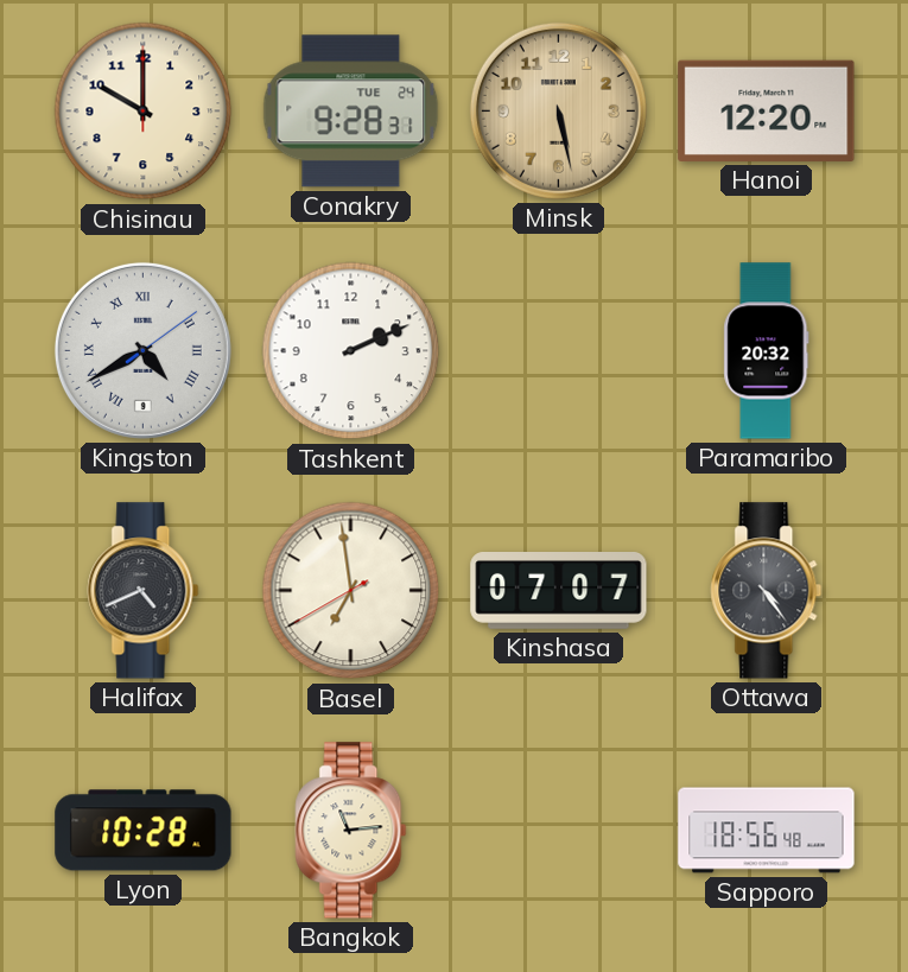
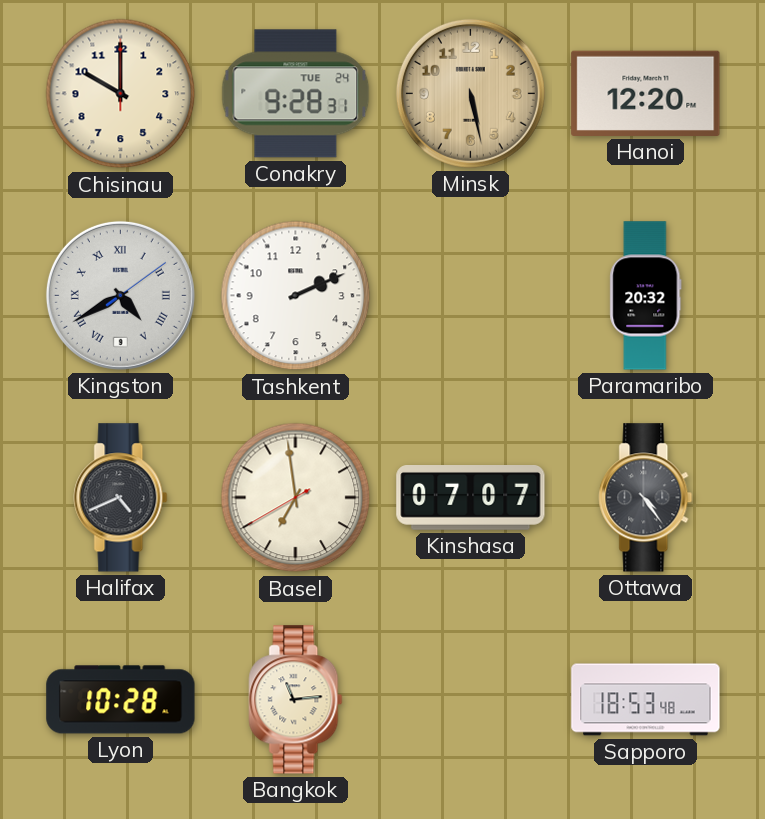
Sapporo: 18:56 -> 18:53 (646, 700)
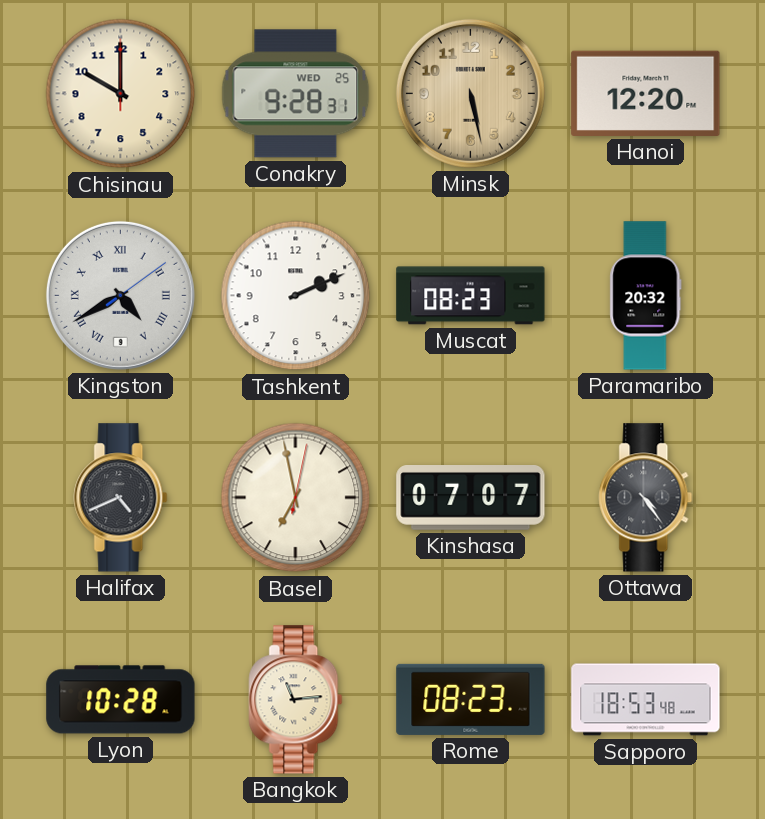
Conakry date: TUE 24 -> WED 25 (296, 94)
Muscat: none -> 08:23 (471, 296)
Basel: 6:58:40 -> 6:58:02 (296, 498)
Rome: none -> 08:23 (471, 699)
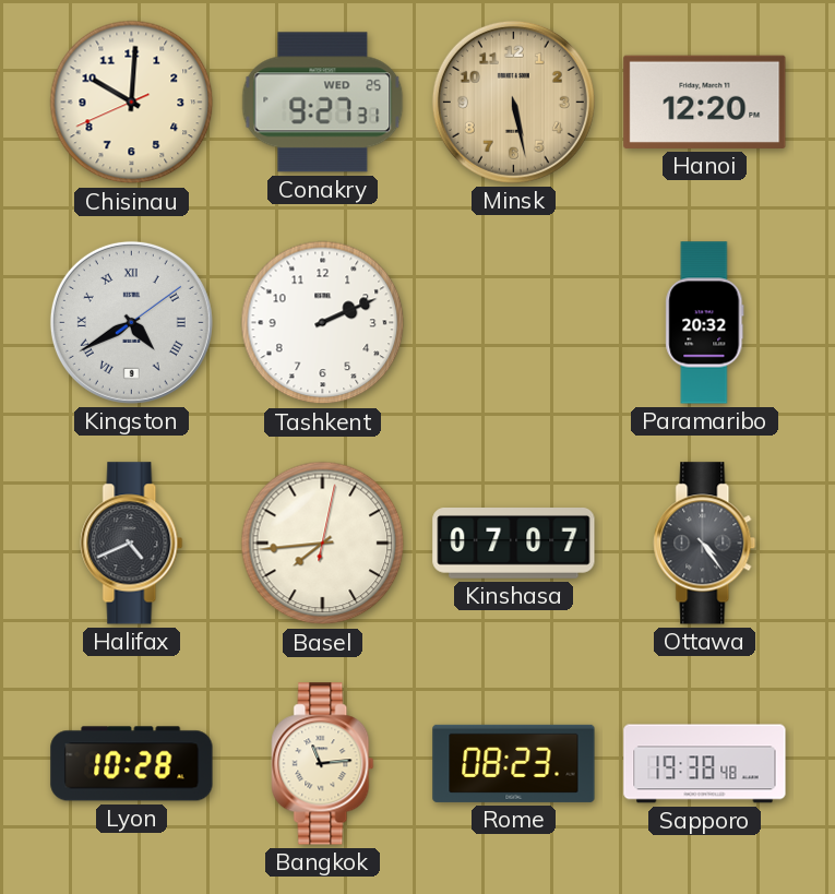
Chisinau: 10:00:00 -> 10:00:41 (132, 103)
Conakry: 9:28 -> 9:27 (323, 103)
Muscat: 08:23 -> none (471, 296)
Basel: 6:58 -> 7:44 (323, 544)
Sapporo: 18:53 -> 19:38 (705, 764)
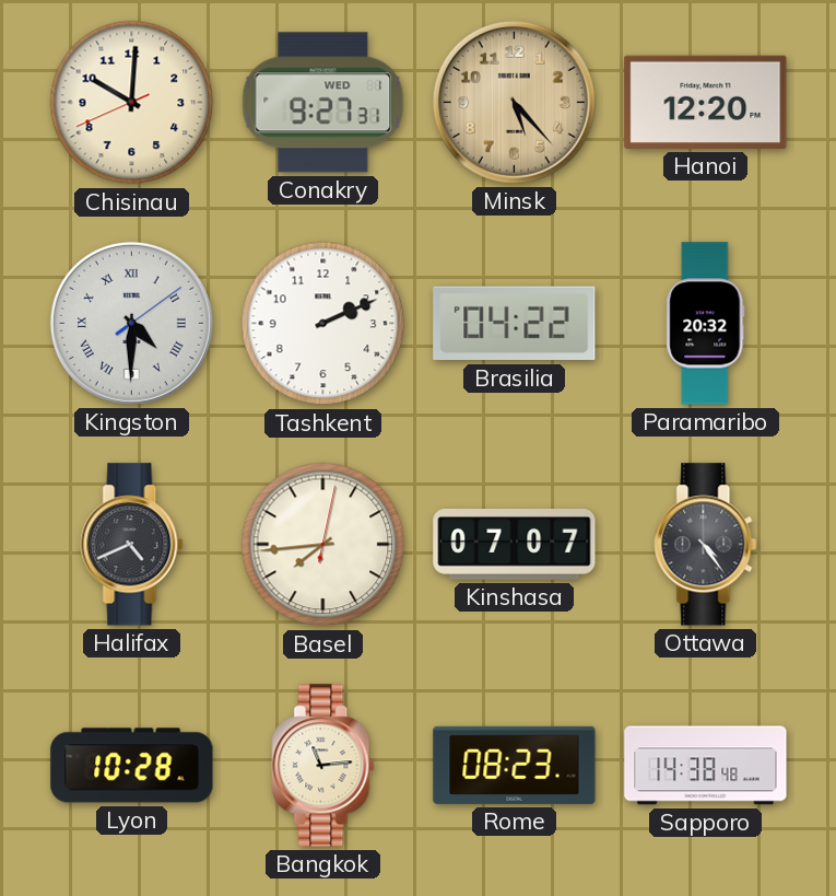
Conakry date: WED 25 -> WED 1 (323, 103)
Minsk: 5:28 -> 5:23 (514, 102)
Kingston: 4:40 -> 4:30 (131, 323)
Brasilia: none -> 04:22 (515, 324)
Sapporo: 19:38 -> 14:38 (706, 766)
